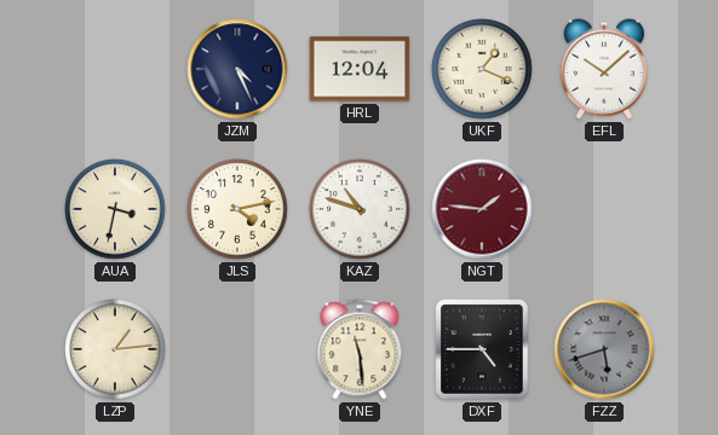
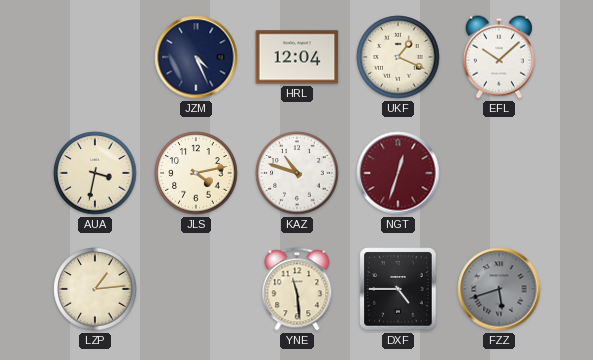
NGT: 1:46 -> 12:33 (398, 173)
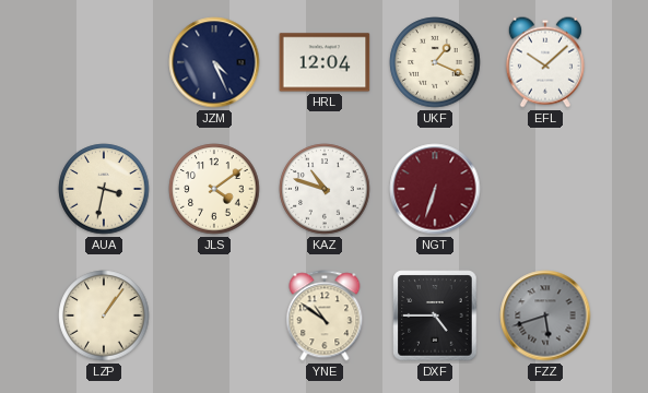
JLS: 4:13 -> 4:09 (214, 189)
NGT: 12:33 -> 6:33 (435, 189)
LZP: 1:14 -> 1:06 (104, 315)
YNE: 11:29 -> 10:51 (325, 315)
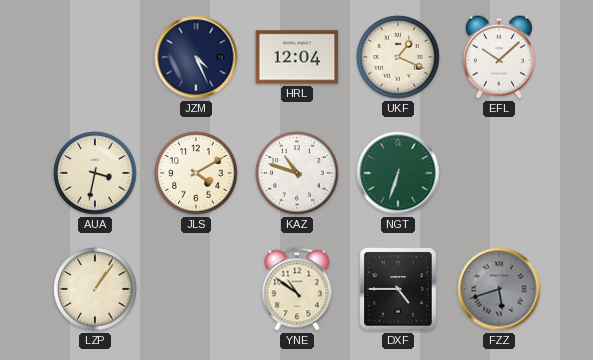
JLS: 4:09 -> 4:10 (196, 173)
NGT dial: burgundy -> green (398, 173)
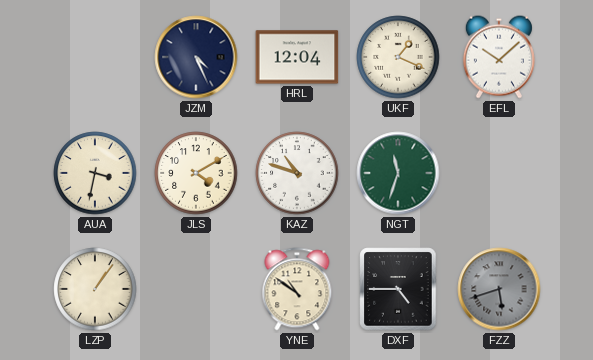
NGT: 6:33 -> 11:33 (398, 173)
